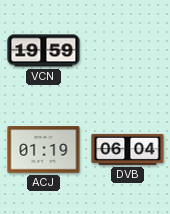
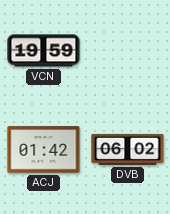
ACJ: 01:19 -> 01:42 (44, 150)
DVB: 06:04 -> 06:02 (128, 149)
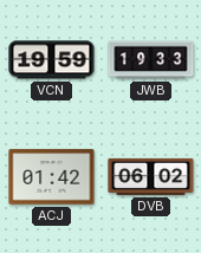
JWB: none -> 19:33 (151, 60)
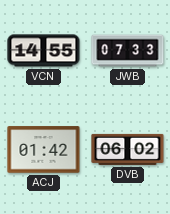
VCN: 19:59 -> 14:55 (44, 51)
JWB: 19:33 -> 07:33 (128, 51)
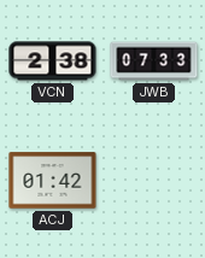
VCN: 14:55 -> 2:38 (53, 61)
DVB: 06:02 -> none (128, 149)
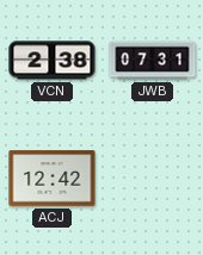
JWB: 07:33 -> 07:31 (153, 61)
ACJ: 01:42 -> 12:42 (53, 179)
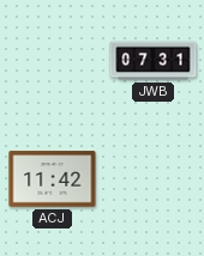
VCN: 2:38 -> none (53, 61)
ACJ: 12:42 -> 11:42 (53, 179)
